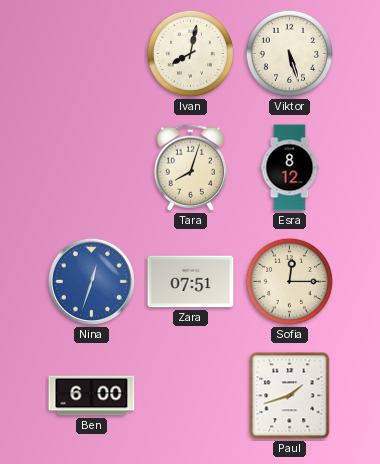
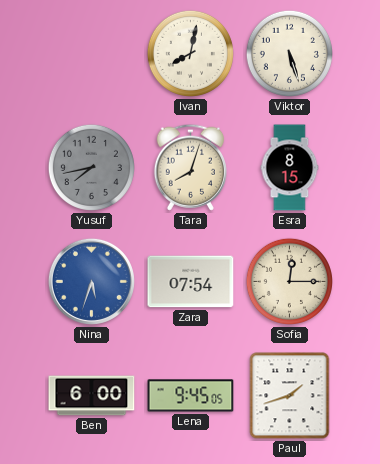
Yusuf: none -> 7:43 (91, 167)
Esra: 8:12 -> 8:15 (290, 168)
Nina: 12:33 -> 5:33 (91, 281)
Zara: 07:51 -> 07:54 (191, 282)
Lena: none -> 9:45 (191, 396)
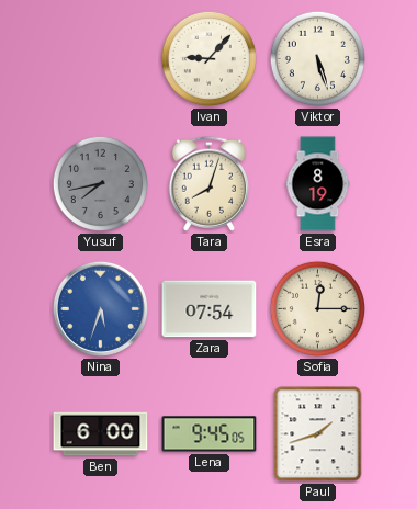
Ivan: 8:02 -> 9:07 (208, 58)
Esra: 8:15 -> 8:19 (318, 184)
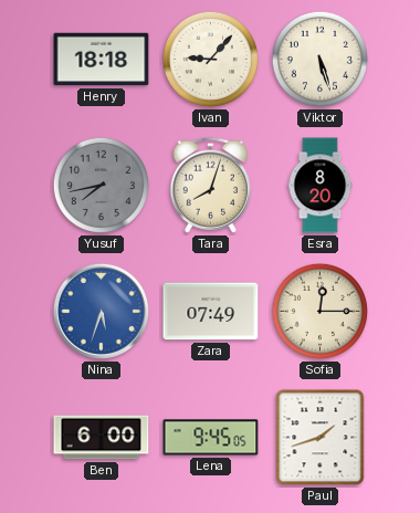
Henry: none -> 18:18 (102, 60)
Esra: 8:19 -> 8:20 (321, 186)
Zara: 07:54 -> 07:49 (211, 312)
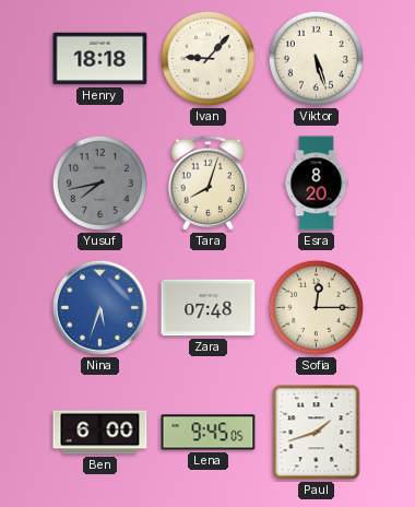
Zara: 07:49 -> 07:48 (209, 308)
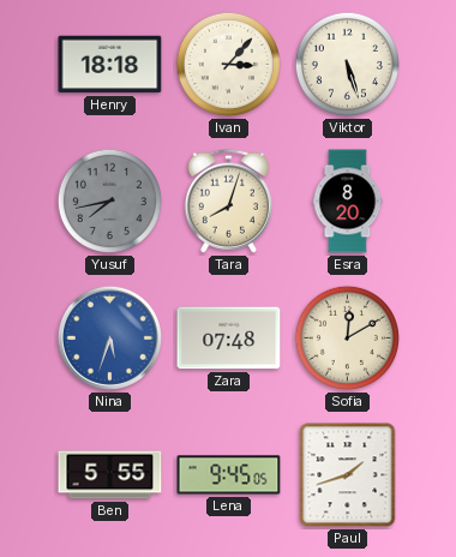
Ivan: 9:07 -> 3:07 (228, 64)
Sofia: 12:15 -> 12:10 (347, 337)
Ben: 6:00 -> 5:55 (110, 475)
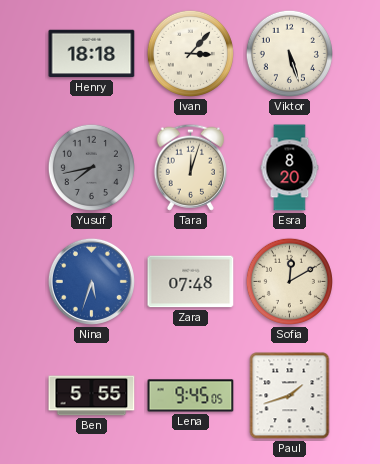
Tara: 8:03 -> 12:03 (190, 167)
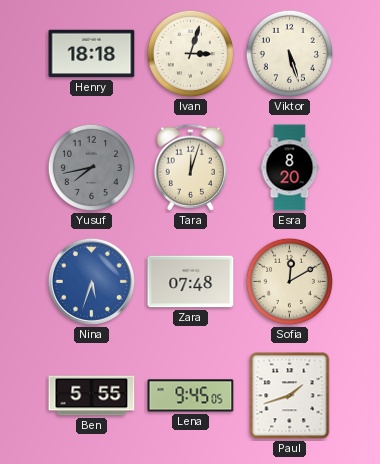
Ivan: 3:07 -> 3:03 (190, 53)
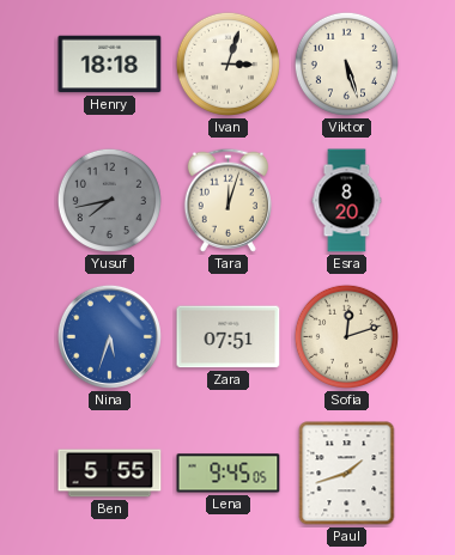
Zara: 07:48 -> 07:51 (229, 337)
Sofia: 12:10 -> 12:12 (346, 336)
